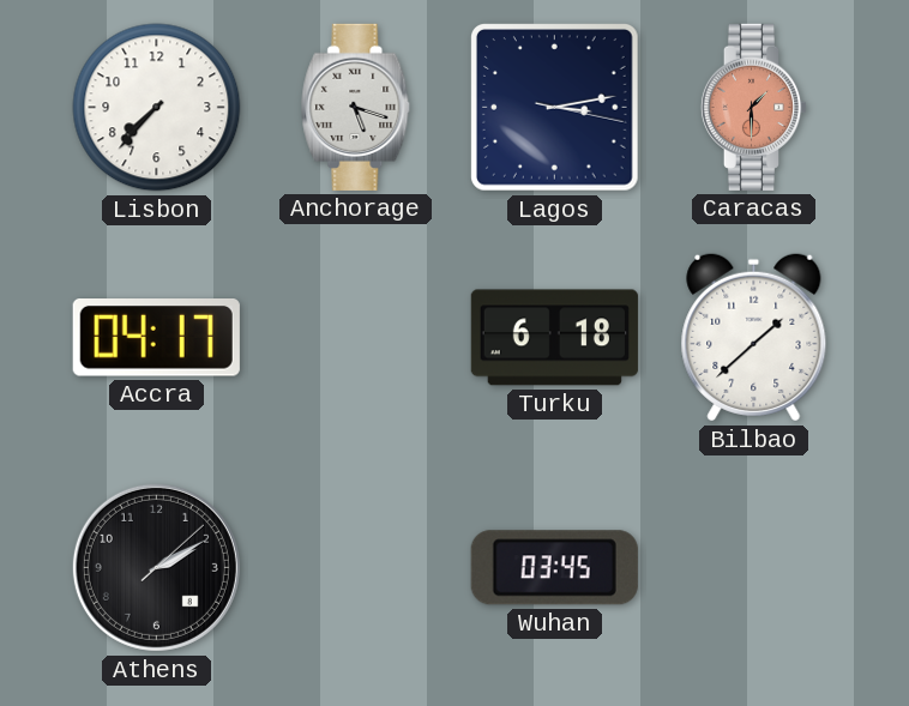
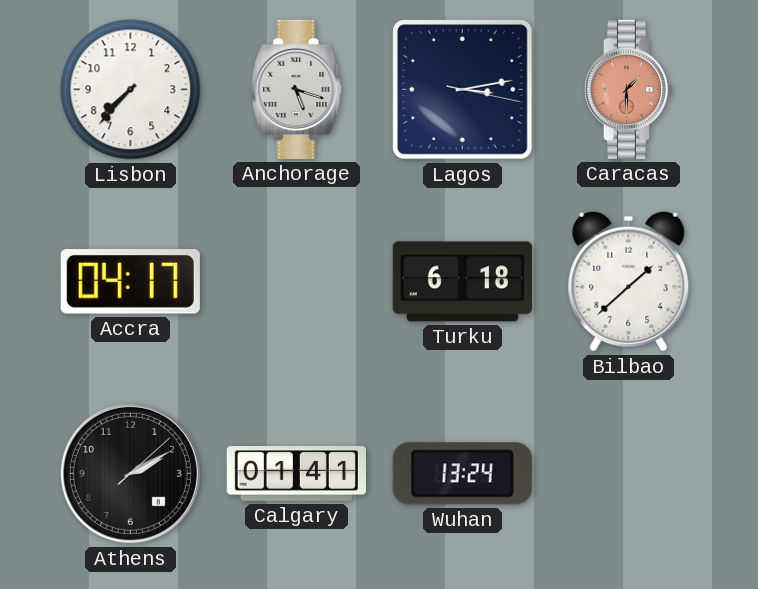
Calgary: none -> 01:41 (296, 474)
Wuhan: 03:45 -> 13:24 (462, 474)
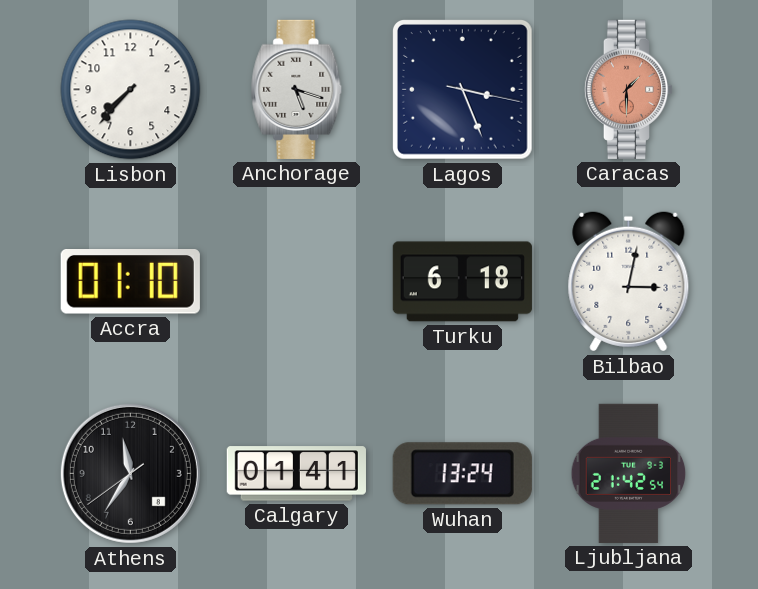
Lagos: 3:13 -> 3:26 (463, 90)
Accra: 04:17 -> 01:10 (130, 282)
Bilbao: 1:38 -> 3:02 (629, 282)
Athens: 2:10 -> 11:35 (130, 473)
Ljubljana: none -> 21:42 (629, 473)
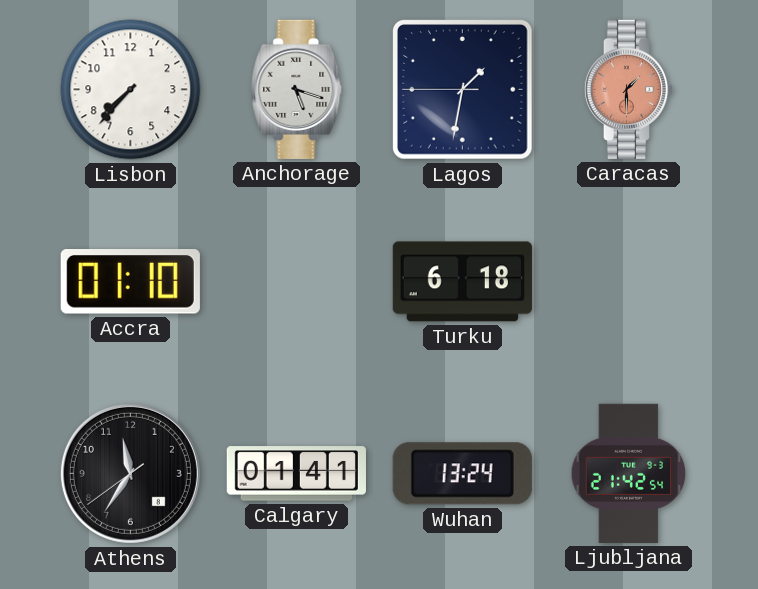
Lagos: 3:26 -> 1:31 (463, 90)
Bilbao: 3:02 -> none (629, 282)
